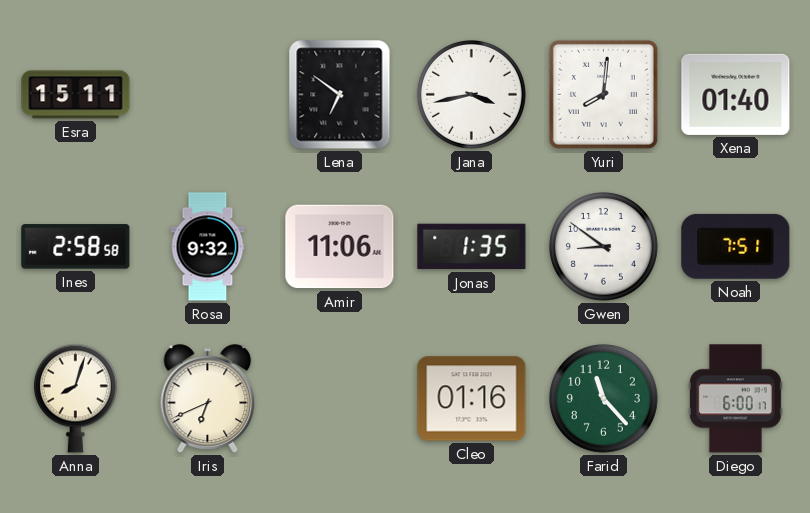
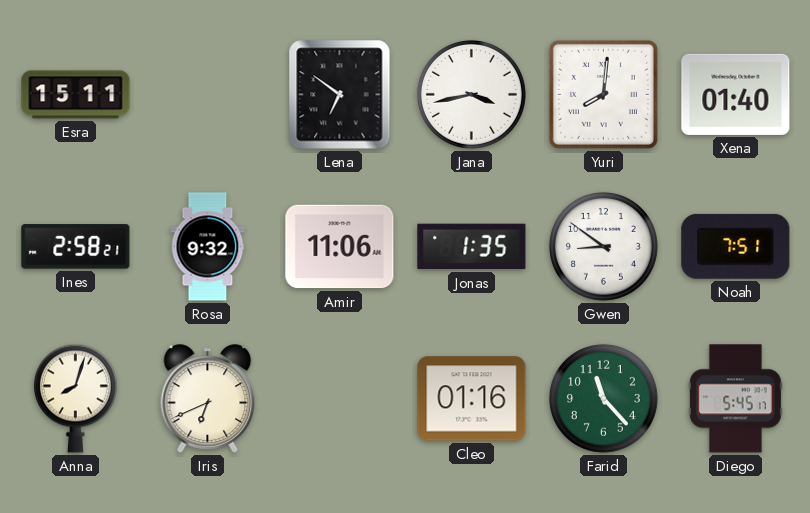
Ines: 2:58:58 -> 2:58:21 (76, 247)
Diego: 6:00 -> 5:45 (735, 399)
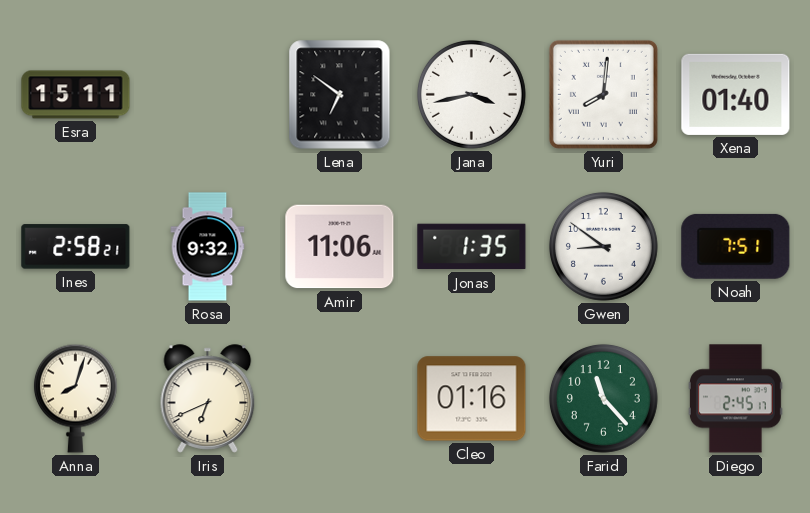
Diego: 5:45 -> 2:45 (735, 399)
